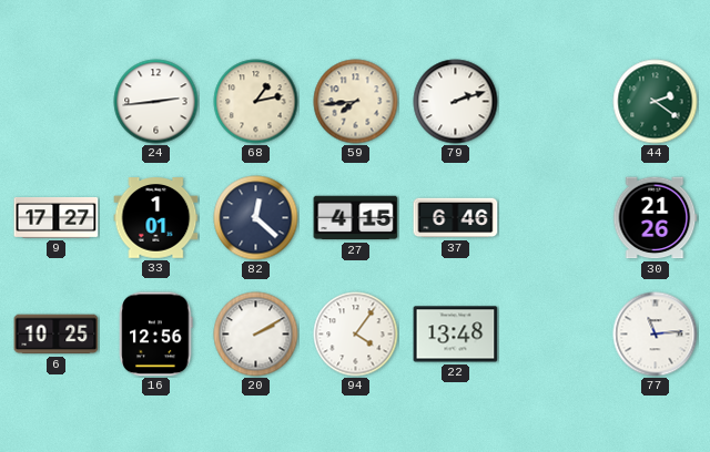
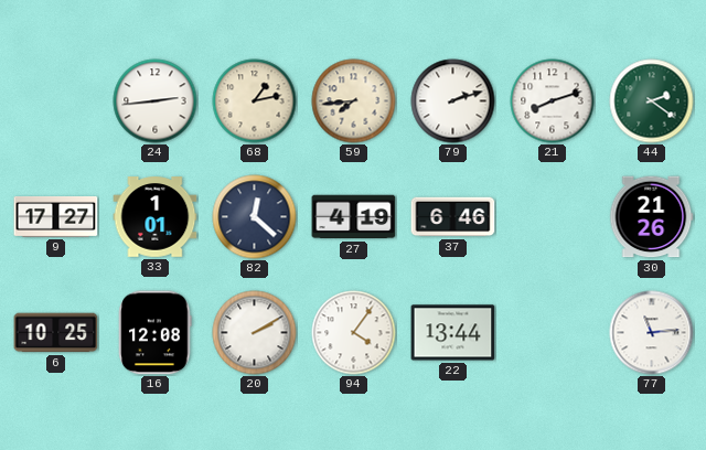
21: none -> 8:12 (553, 101)
27: 4:15 -> 4:19 (354, 217)
16: 12:56 -> 12:08 (156, 333)
22: 13:48 -> 13:44 (453, 333)
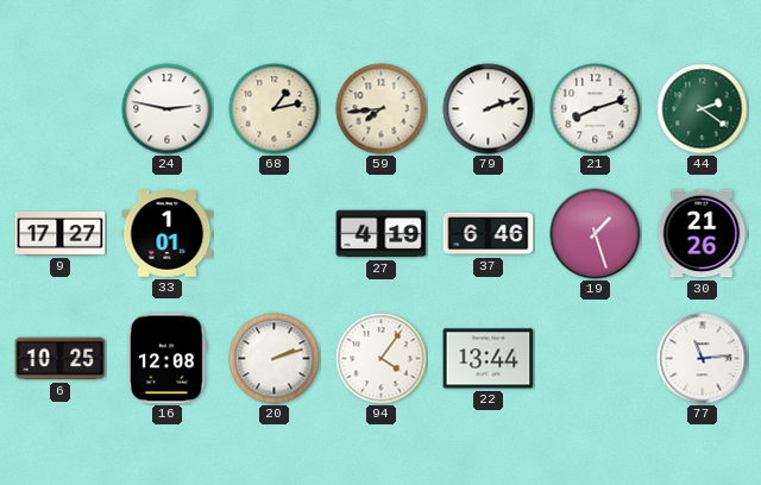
24: 2:44 -> 2:47 (168, 109)
82: 12:22 -> none (255, 217)
19: none -> 1:27 (596, 234)
20: 2:10 -> 2:12 (275, 359)
